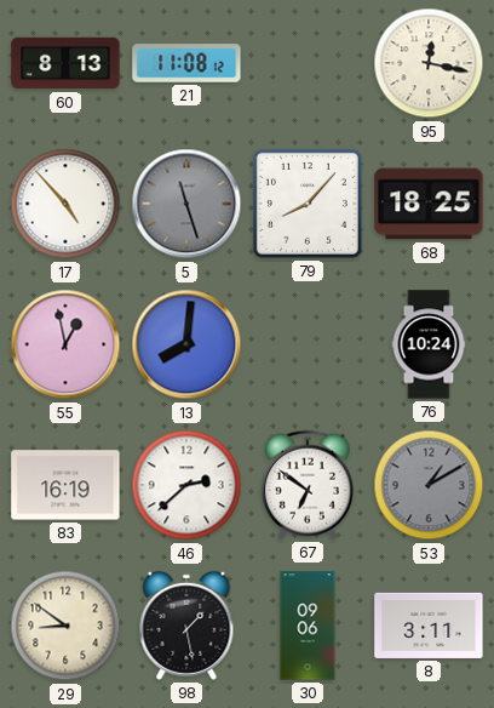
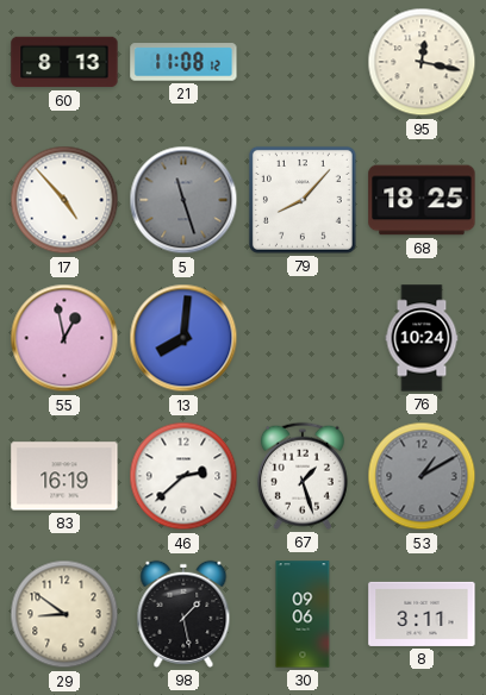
67: 6:51 -> 1:27 (303, 476)
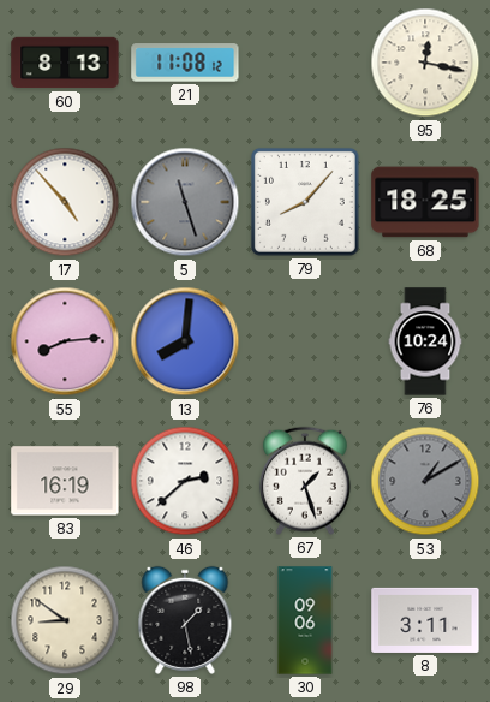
55: 12:58 -> 8:14 (65, 341)
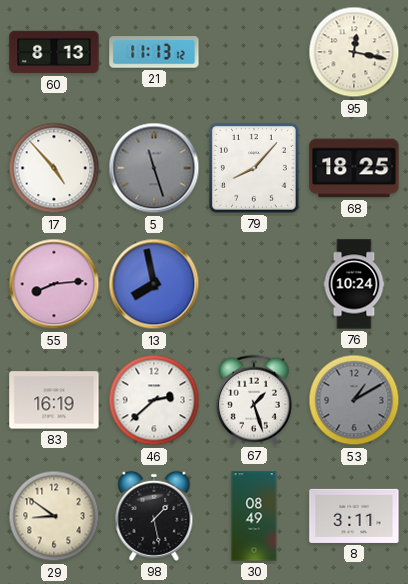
21: 11:08 -> 11:13 (154, 52)
13: 8:01 -> 7:58 (154, 284)
30: 09:06 -> 08:49 (254, 516)
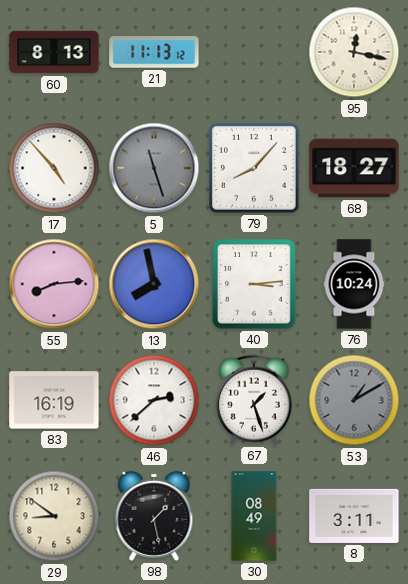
68: 18:25 -> 18:27 (354, 168)
40: none -> 3:14 (254, 284)
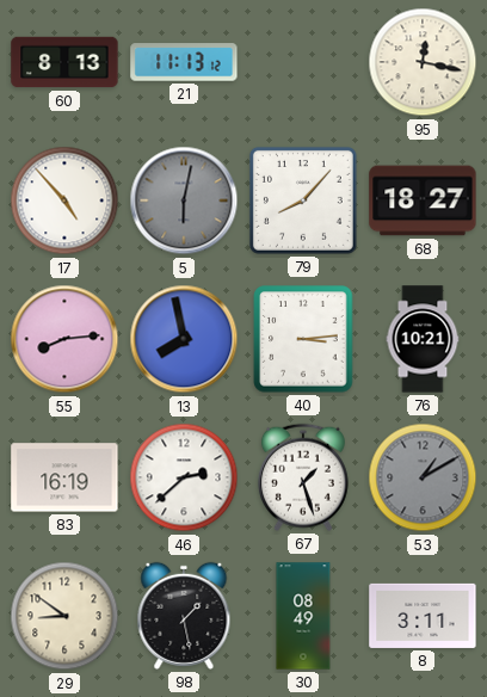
5: 11:27 -> 6:02 (184, 201)
76: 10:24 -> 10:21 (423, 339)
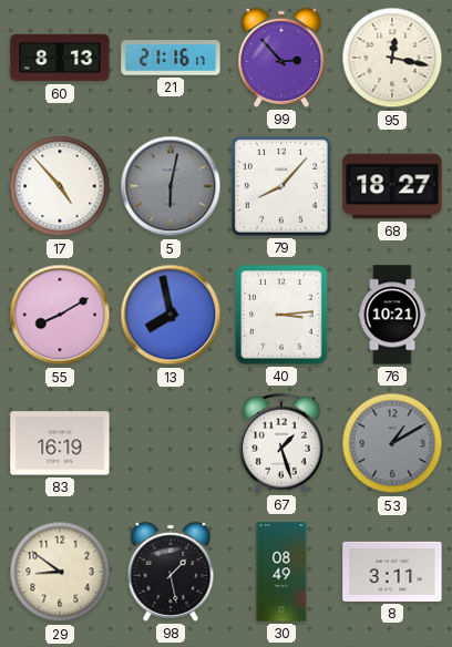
21: 11:13 -> 21:16 (171, 58)
99: none -> 2:53 (281, 58)
55: 8:14 -> 8:10 (60, 315)
46: 2:38 -> none (184, 477)
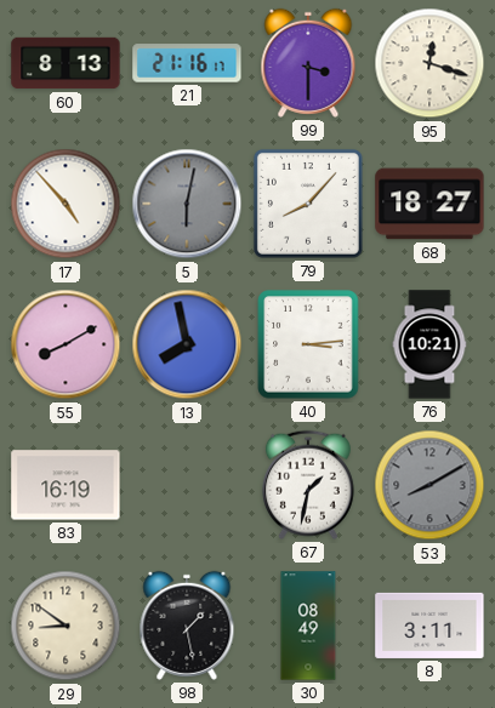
99: 2:53 -> 3:30 (308, 63)
95: 12:17 -> 12:18 (429, 63)
67: 1:27 -> 1:32 (308, 485)
53: 1:10 -> 8:10 (429, 485)
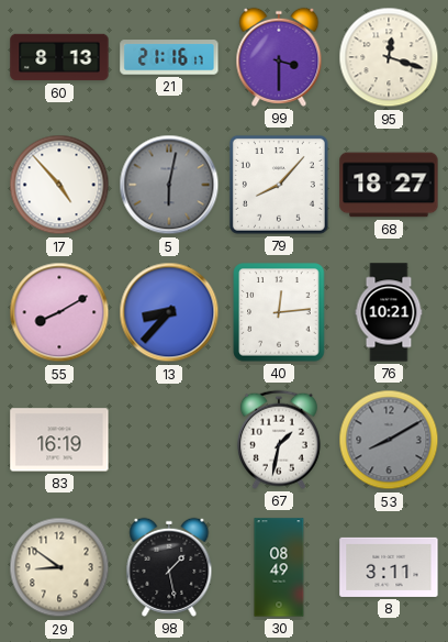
13: 7:58 -> 8:37 (169, 312)
40: 3:14 -> 12:14 (279, 312)
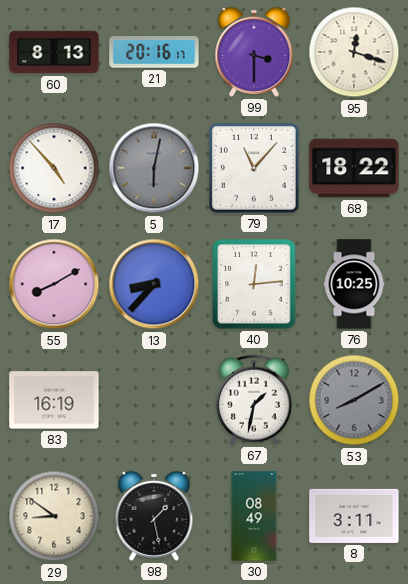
21: 21:16 -> 20:16 (154, 52)
79: 8:07 -> 11:07 (254, 168)
68: 18:27 -> 18:22 (354, 168)
76: 10:21 -> 10:25 (354, 284)
